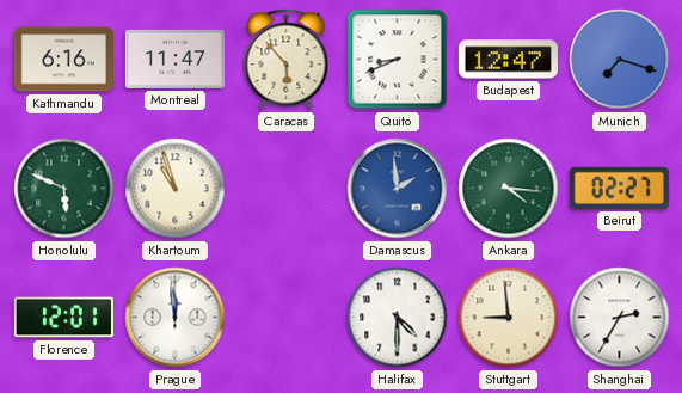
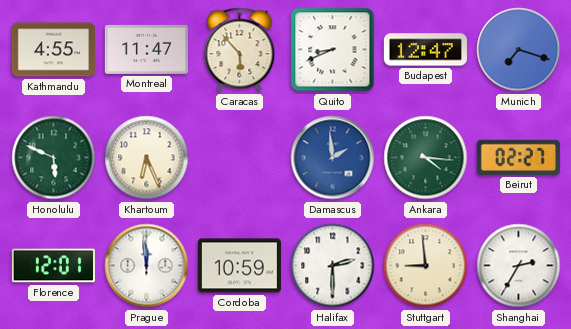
Kathmandu: 6:16 -> 4:55 (53, 50)
Khartoum: 10:57 -> 6:26 (147, 158)
Cordoba: none -> 10:59 (239, 266)
Halifax: 4:30 -> 2:30 (333, 266)
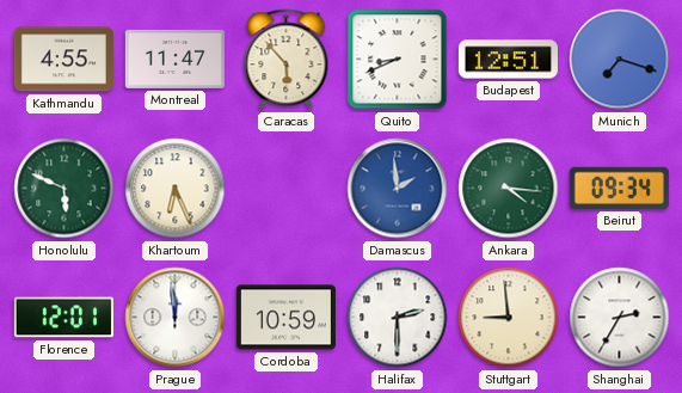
Budapest: 12:47 -> 12:51 (508, 60)
Beirut: 02:27 -> 09:34 (619, 188)
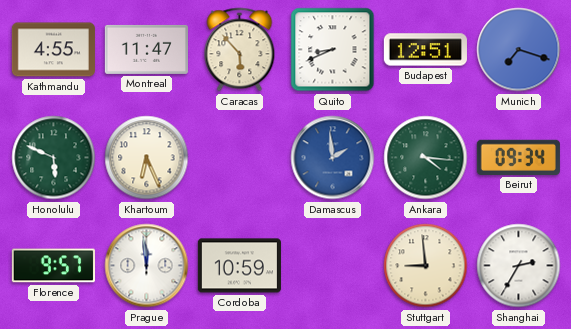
Florence: 12:01 -> 9:57 (53, 266)
Halifax: 2:30 -> none (398, 318)
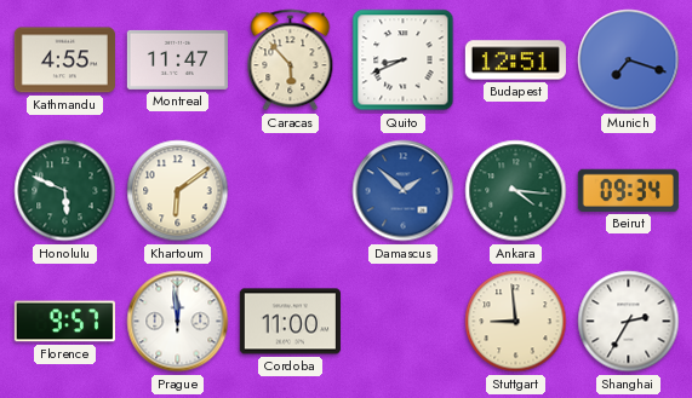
Khartoum: 6:26 -> 6:09 (178, 191)
Damascus: 1:59 -> 1:52 (404, 191)
Cordoba: 10:59 -> 11:00 (290, 322)
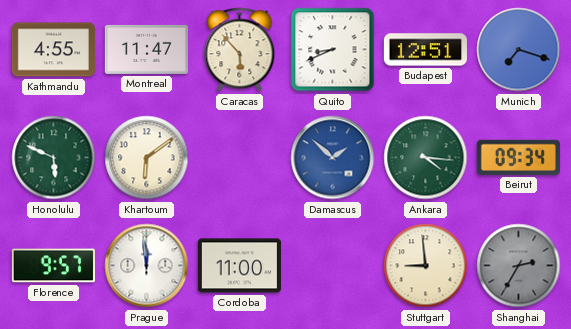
Shanghai dial: white -> grey (519, 266)
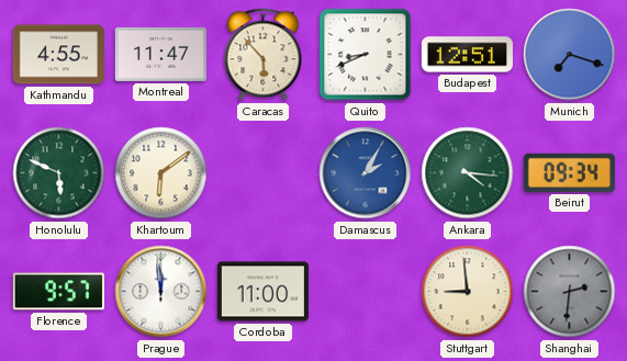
Damascus: 1:52 -> 2:05 (366, 173)
Shanghai: 2:35 -> 2:31 (570, 292)
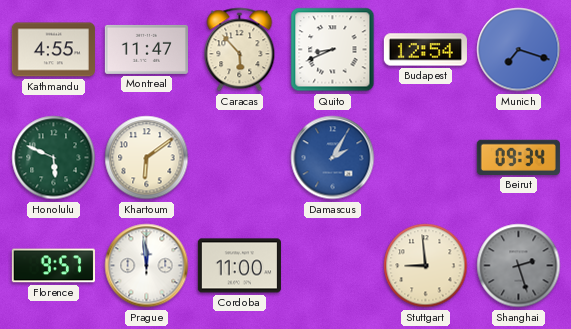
Budapest: 12:51 -> 12:54 (425, 50)
Ankara: 4:16 -> none (468, 173)
Shanghai: 2:31 -> 2:27 (519, 266)
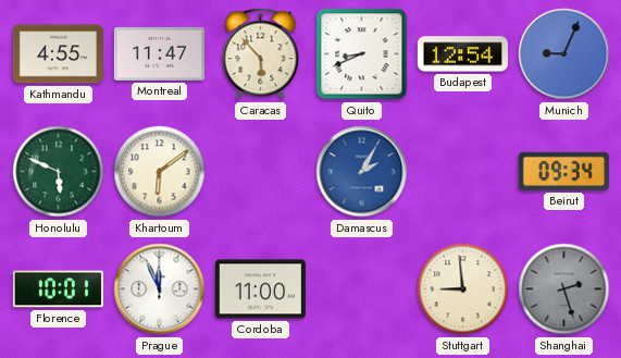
Munich: 7:18 -> 9:04 (564, 54)
Florence: 9:57 -> 10:01 (58, 289)
Prague: 11:59 -> 11:56 (160, 289)
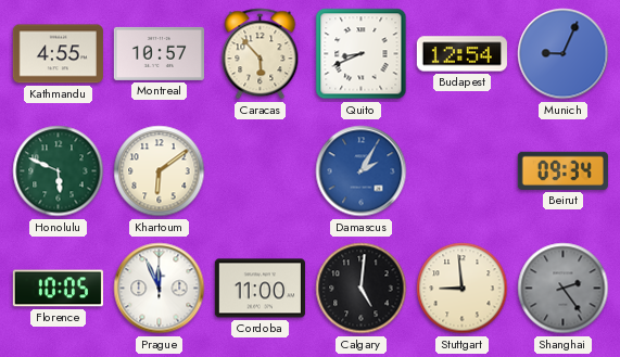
Montreal: 11:47 -> 10:57 (159, 53)
Florence: 10:01 -> 10:05 (58, 289)
Calgary: none -> 5:01 (362, 289)
Shanghai: 2:27 -> 2:24 (564, 289)
